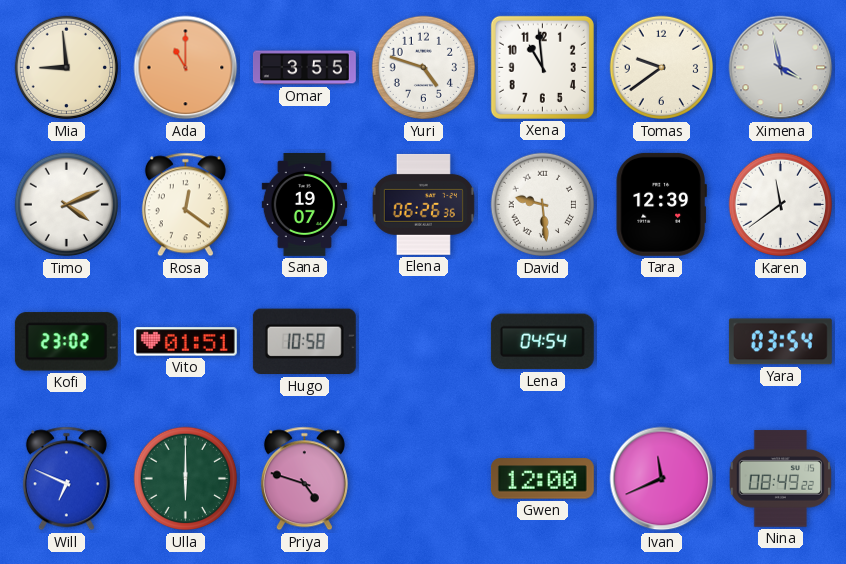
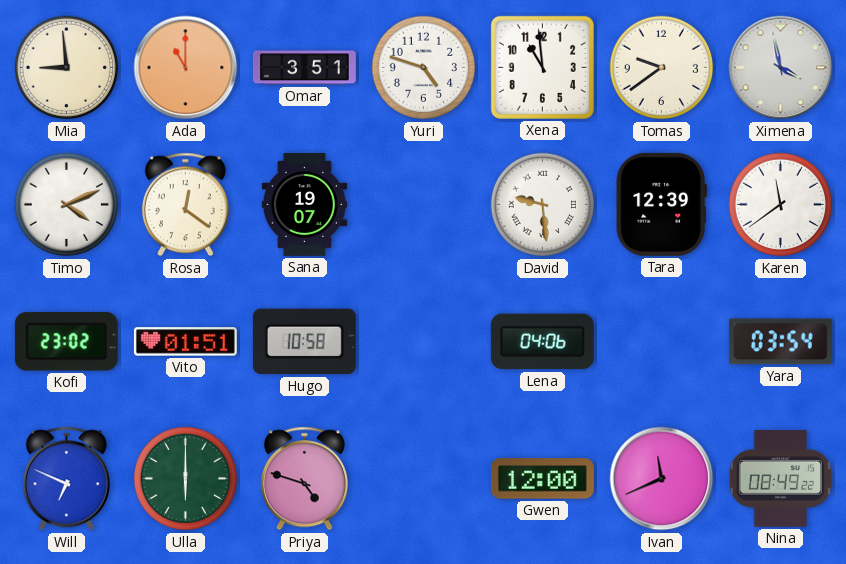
Omar: 3:55 -> 3:51 (304, 68)
Elena: 06:26 -> none (423, 204)
Lena: 04:54 -> 04:06 (542, 342)
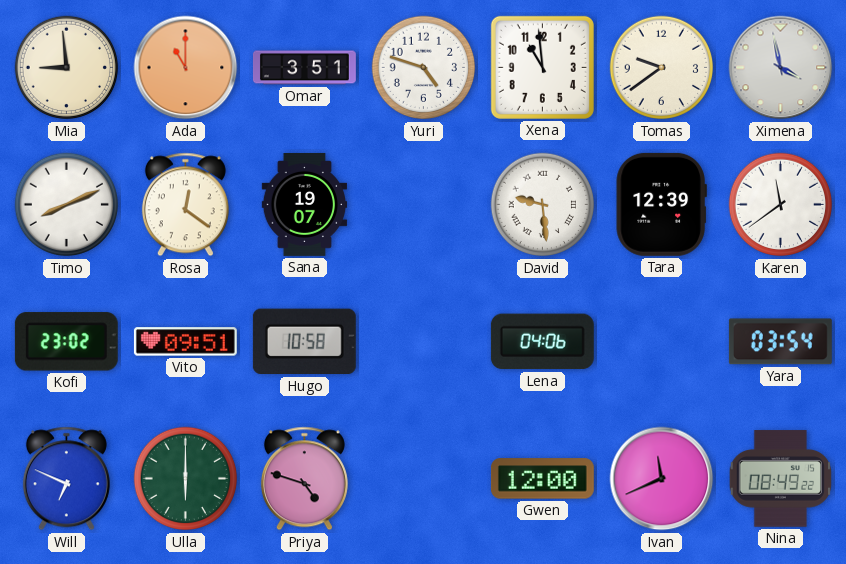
Timo: 4:11 -> 8:11 (67, 205)
Vito: 01:51 -> 09:51 (185, 342)
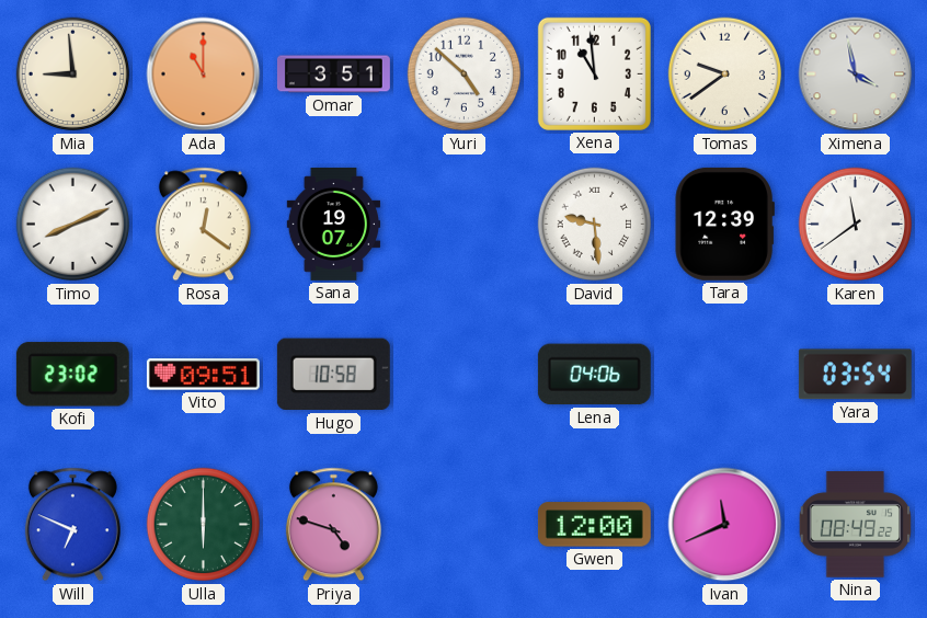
Yuri: 4:48 -> 4:52 (465, 75)
